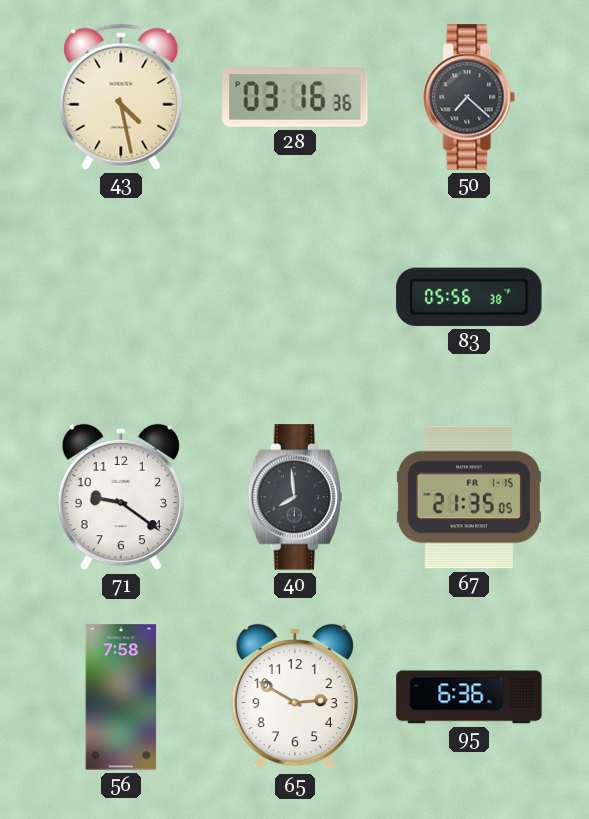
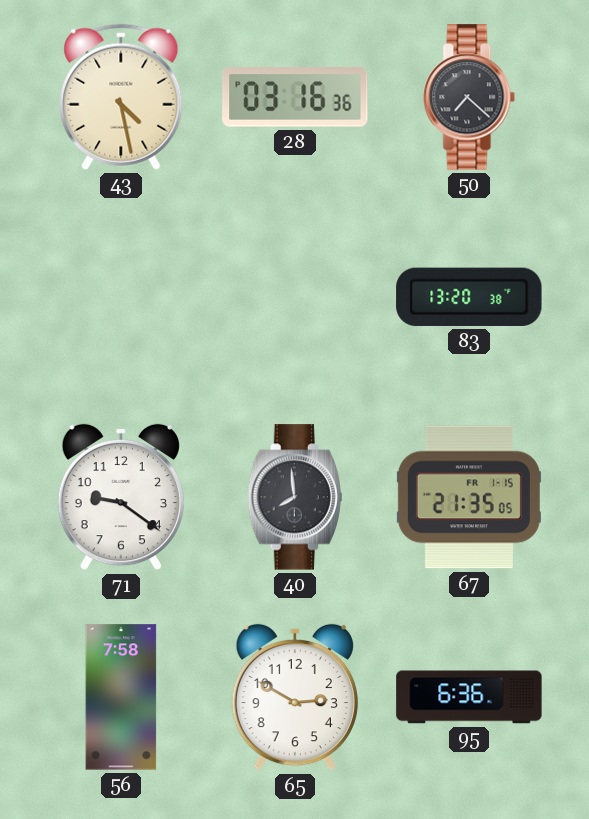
83: 05:56 -> 13:20 (469, 297)
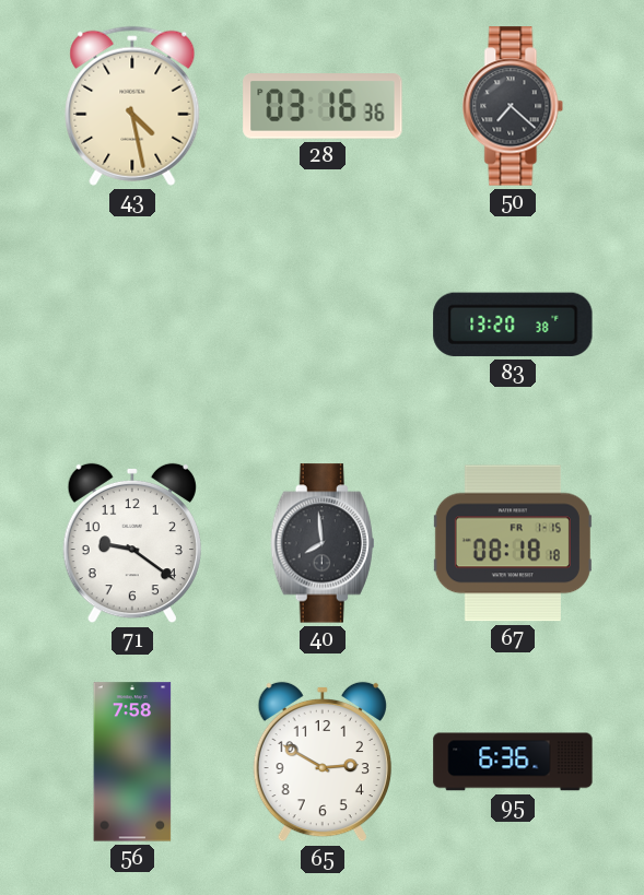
67: 21:35 -> 08:18 (513, 543)
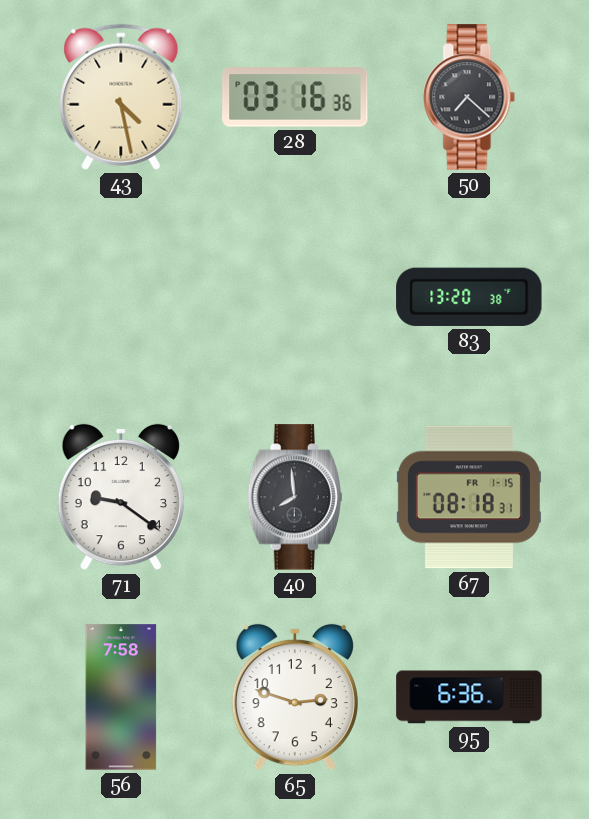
67: 08:18:18 -> 08:18:31 (469, 497)
65: 2:50 -> 2:48 (295, 697)
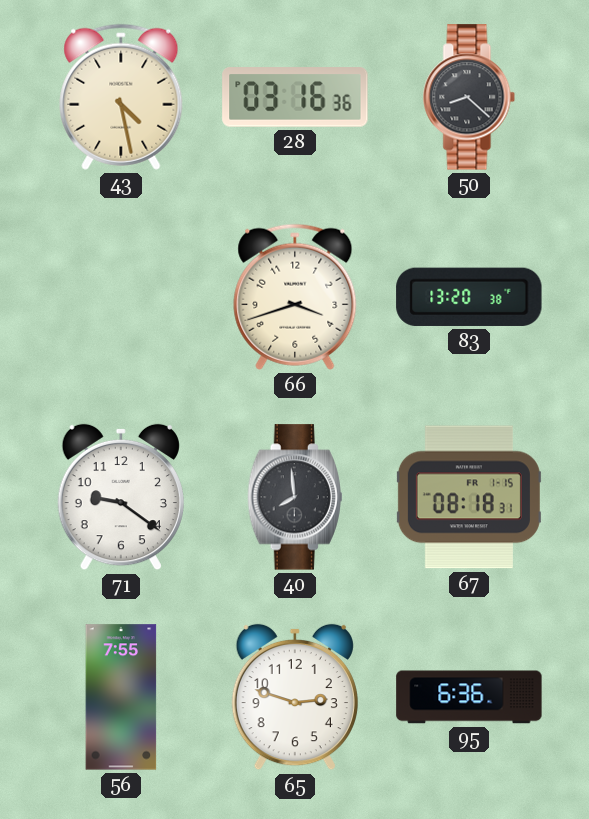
50: 7:22 -> 8:22 (469, 97)
66: none -> 3:42 (295, 297)
56: 7:58 -> 7:55 (121, 697)
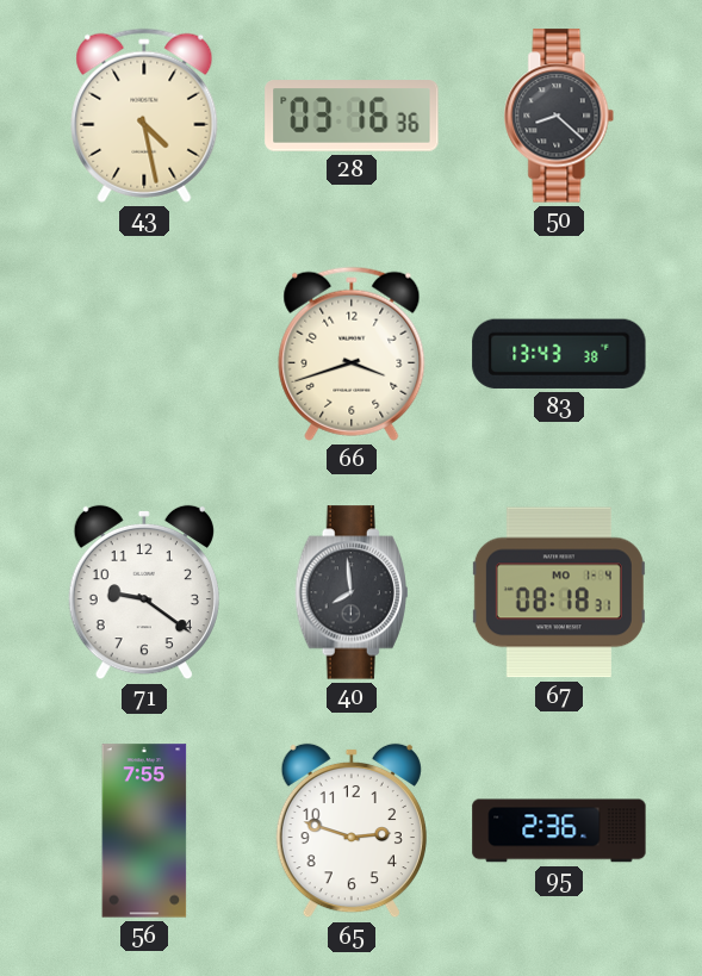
83: 13:20 -> 13:43 (559, 354)
67 date: FR 1-15 -> MO 1-4 (559, 592)
95: 6:36 -> 2:36 (559, 831)
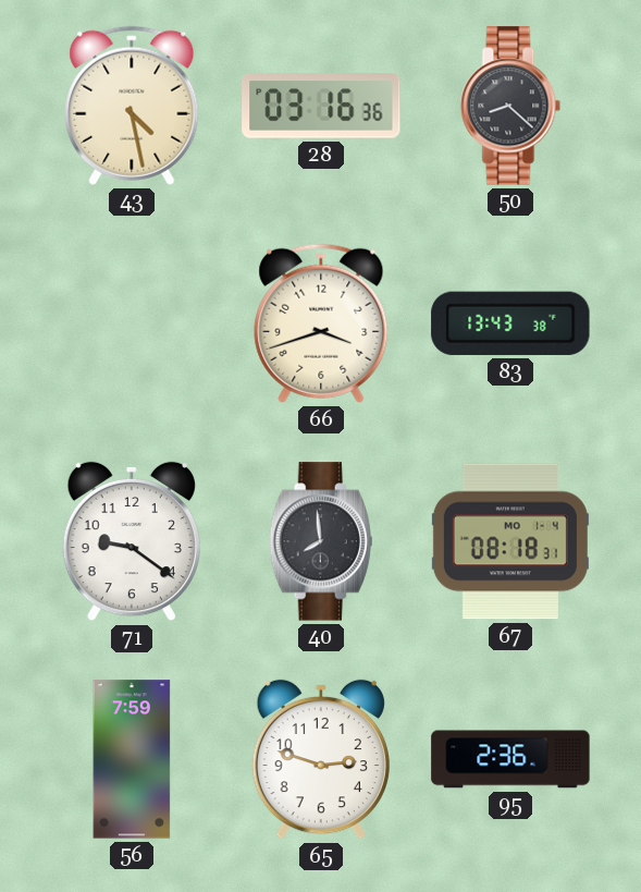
56: 7:55 -> 7:59 (132, 759)
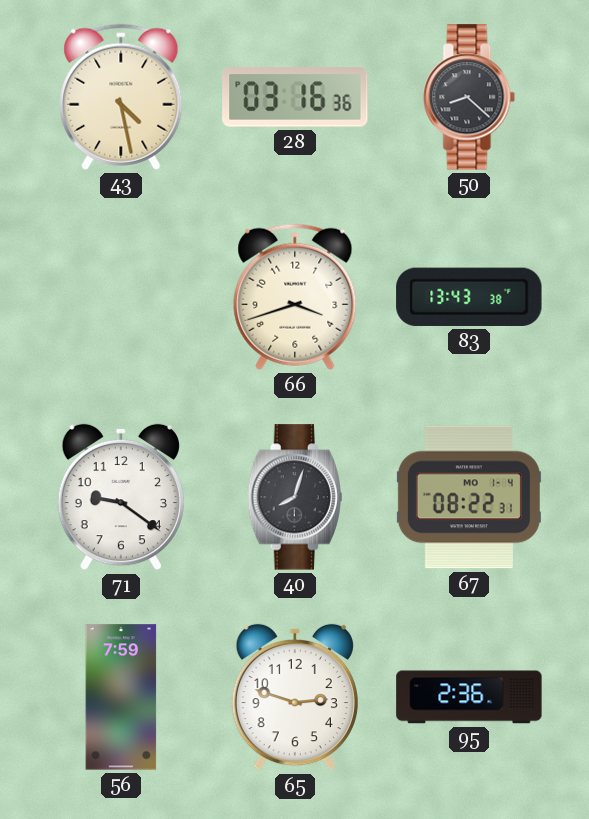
40: 7:59 -> 8:03 (295, 497)
67: 08:18 -> 08:22 (469, 497)
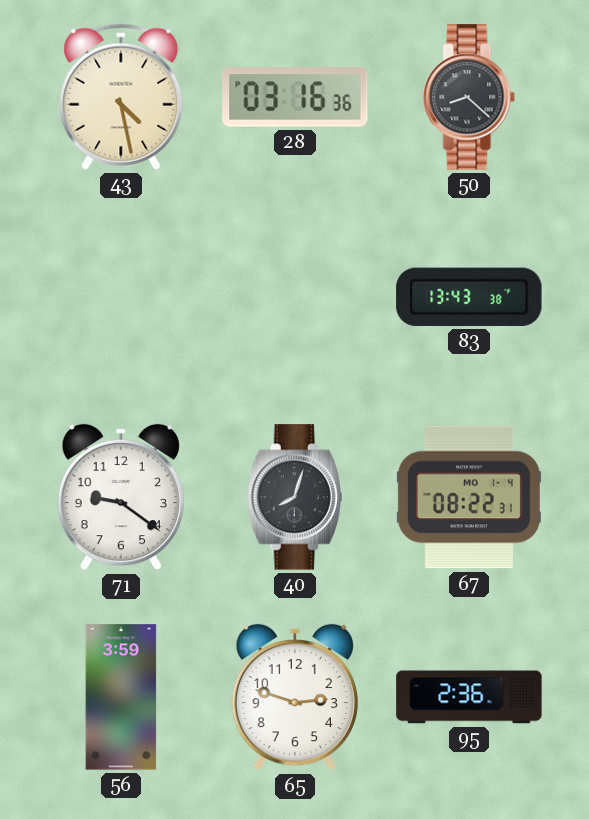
66: 3:42 -> none (295, 297)
56: 7:59 -> 3:59 (121, 697)
